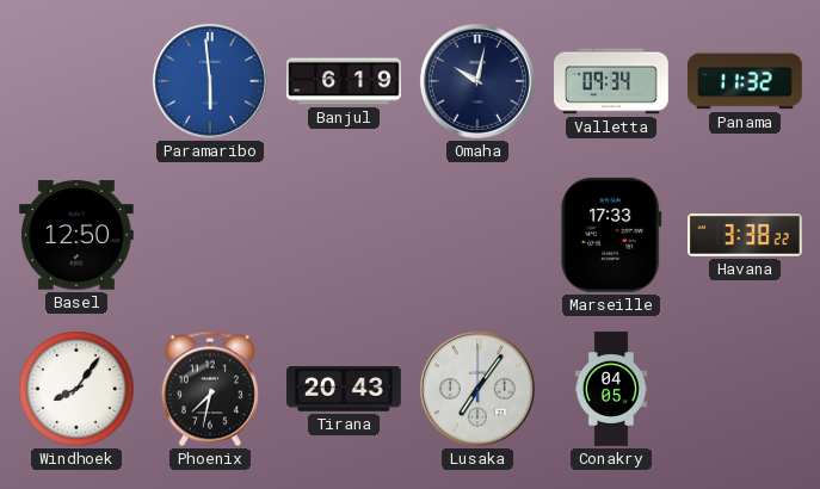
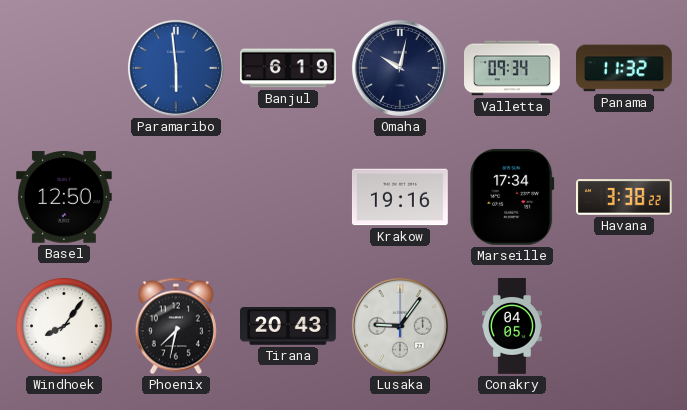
Krakow: none -> 19:16 (400, 197)
Marseille: 17:33 -> 17:34 (512, 197)
Lusaka: 7:06 -> 9:06 (400, 326)
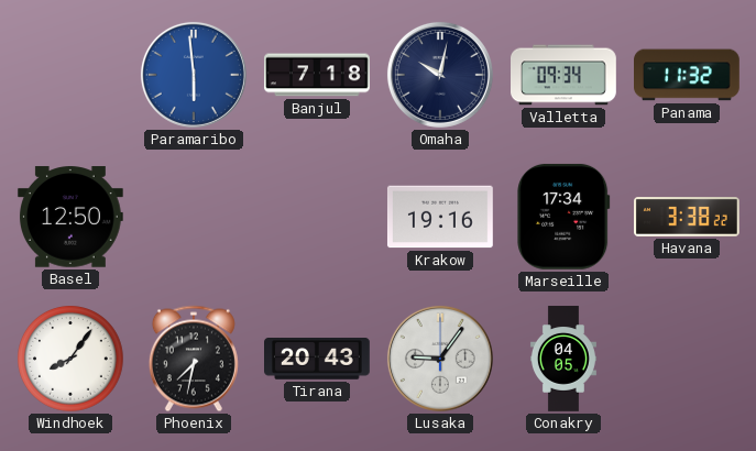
Banjul: 6:19 -> 7:18 (318, 75)
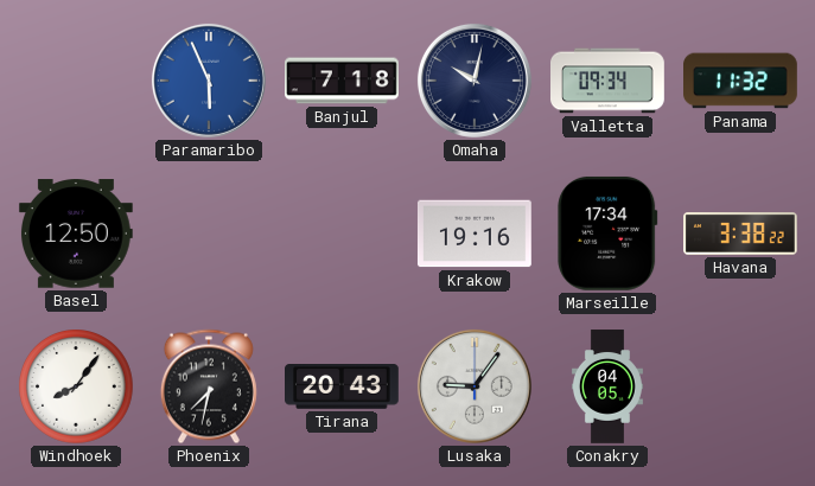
Paramaribo: 5:59 -> 5:56 (209, 81)
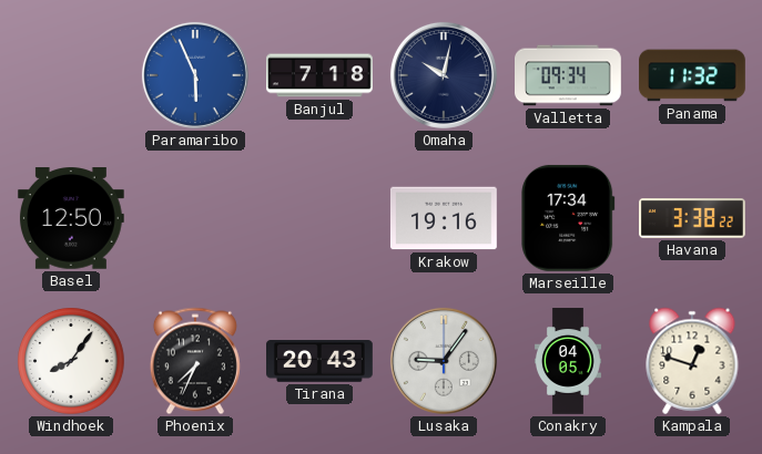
Phoenix: 7:32 -> 7:34 (195, 361)
Kampala: none -> 12:48 (692, 361)
